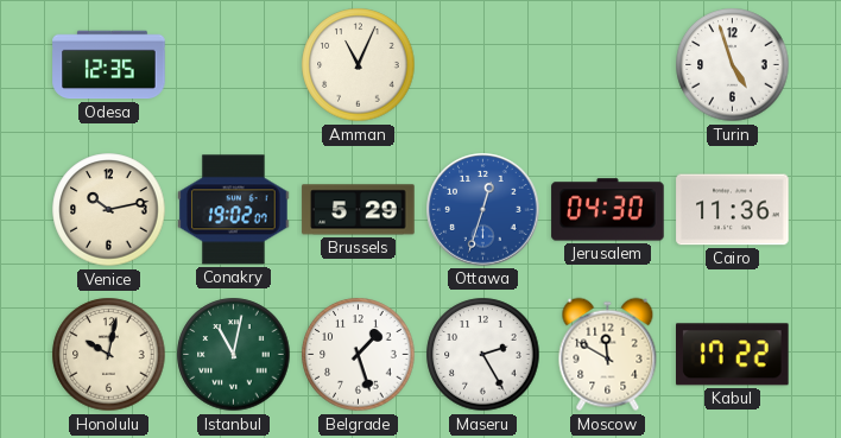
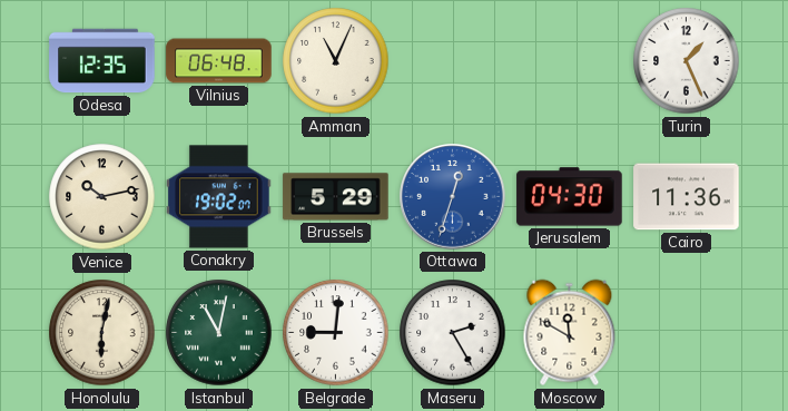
Vilnius: none -> 06:48 (219, 61)
Turin: 4:57 -> 1:26 (687, 61)
Honolulu: 10:02 -> 6:02 (102, 333)
Belgrade: 1:27 -> 9:01 (336, 333)
Kabul: 17:22 -> none (733, 355)
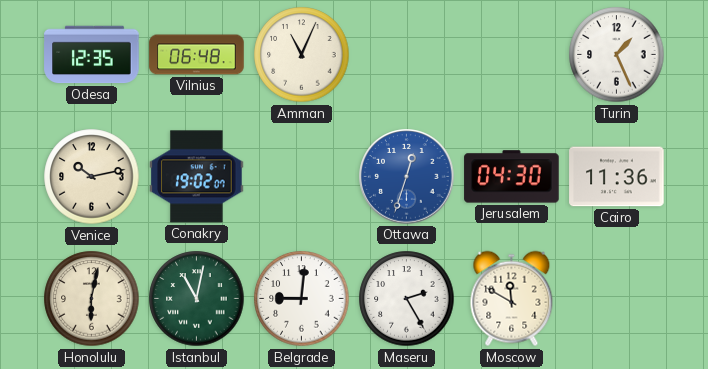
Brussels: 5:29 -> none (336, 197)
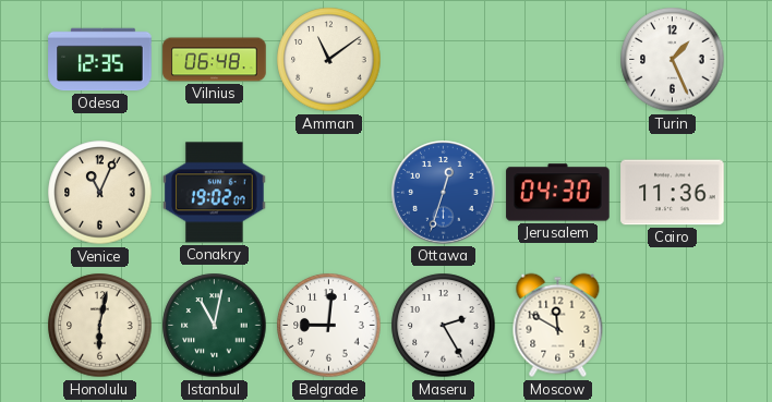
Amman: 11:04 -> 11:09 (329, 60)
Venice: 10:13 -> 11:04 (100, 193)
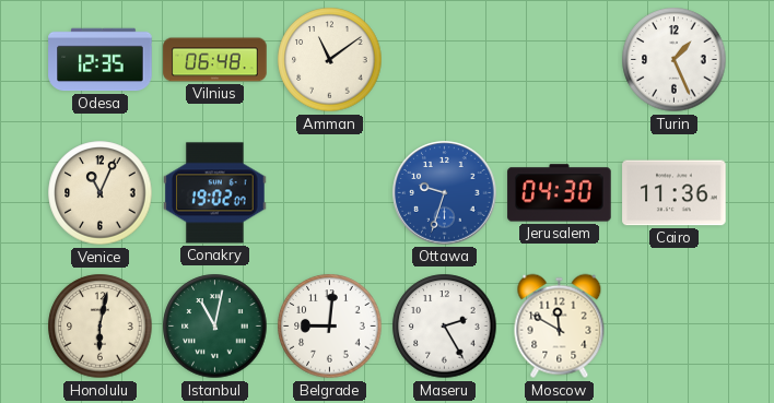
Ottawa: 12:33 -> 9:33 (445, 193)
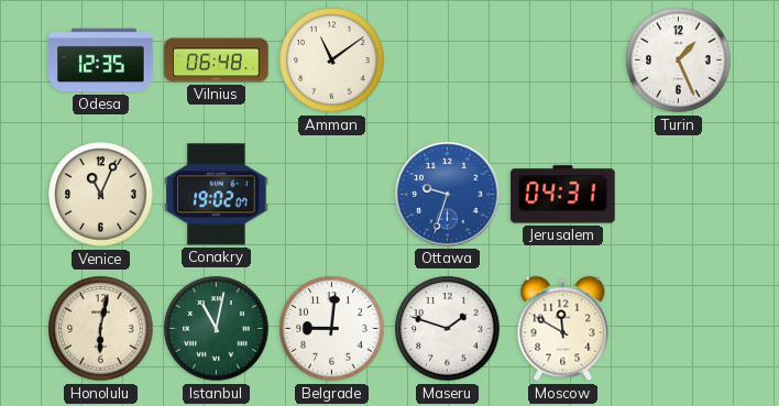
Jerusalem: 04:30 -> 04:31 (563, 195)
Cairo: 11:36 -> none (675, 193)
Maseru: 2:25 -> 1:48 (448, 329)
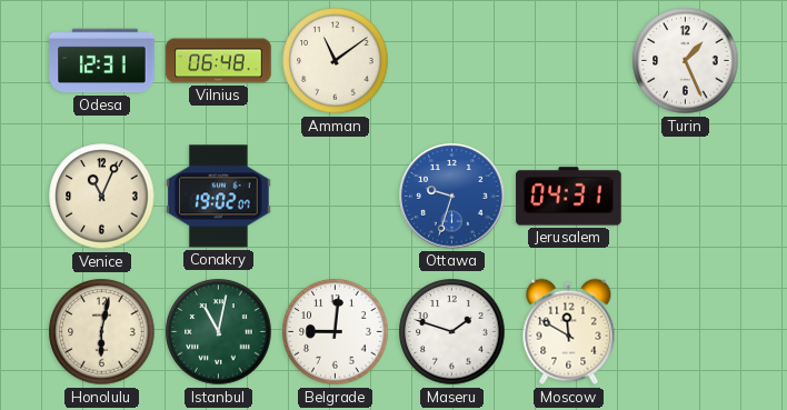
Odesa: 12:35 -> 12:31 (102, 61)
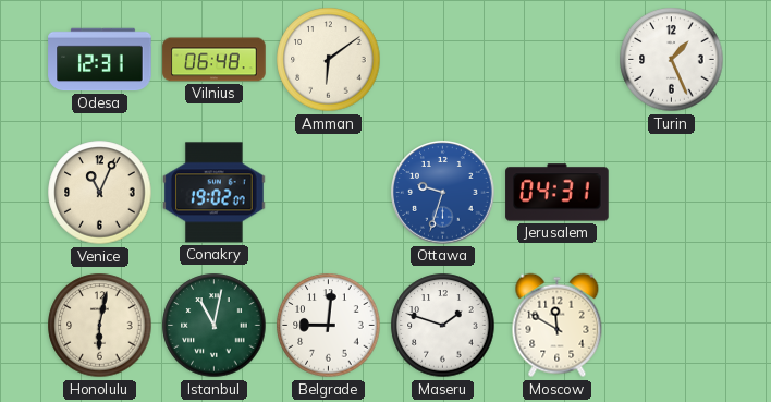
Amman: 11:09 -> 6:09 (329, 60)
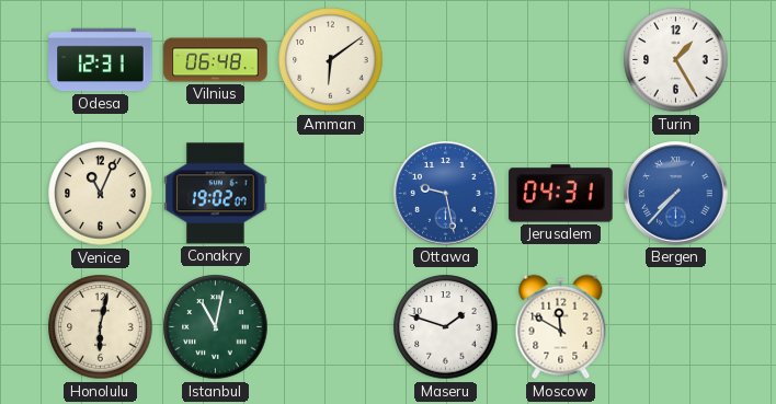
Turin: 1:26 -> 1:25 (676, 60)
Ottawa: 9:33 -> 9:28 (446, 194)
Bergen: none -> 7:37 (676, 194)
Belgrade: 9:01 -> none (329, 326)
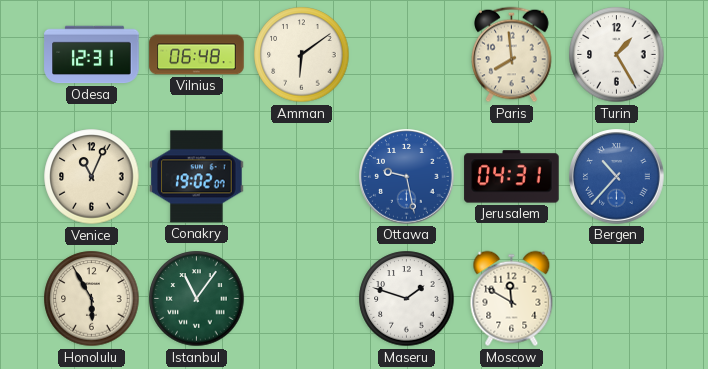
Paris: none -> 7:59 (512, 55)
Bergen: 7:37 -> 10:37 (617, 177)
Honolulu: 6:02 -> 5:55 (92, 299)
Istanbul: 11:02 -> 11:06 (197, 299)
